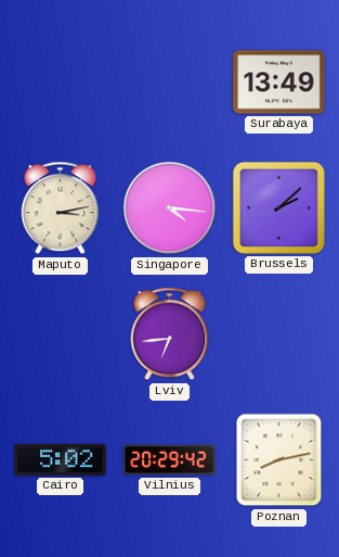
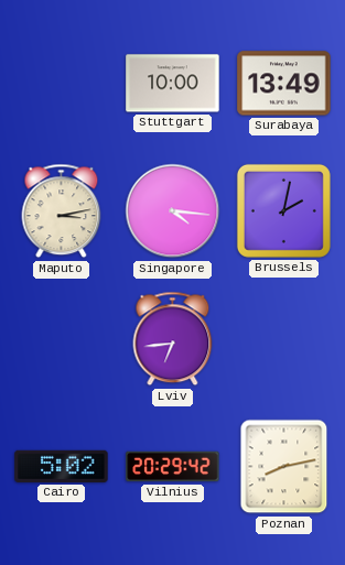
Stuttgart: none -> 10:00 (173, 84)
Brussels: 2:08 -> 2:02 (283, 210)
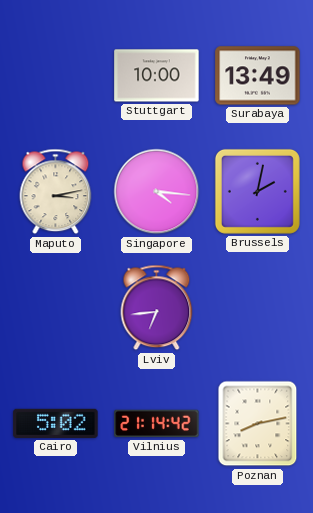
Vilnius: 20:29 -> 21:14 (157, 424)
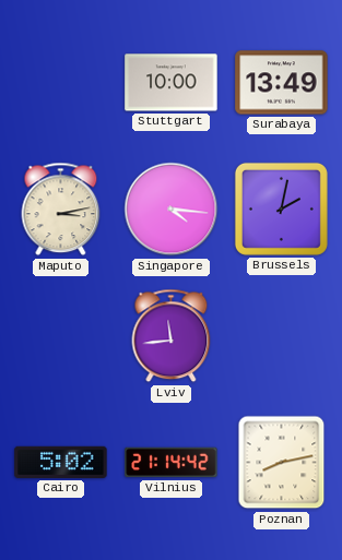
Lviv: 6:44 -> 11:44 (172, 336)
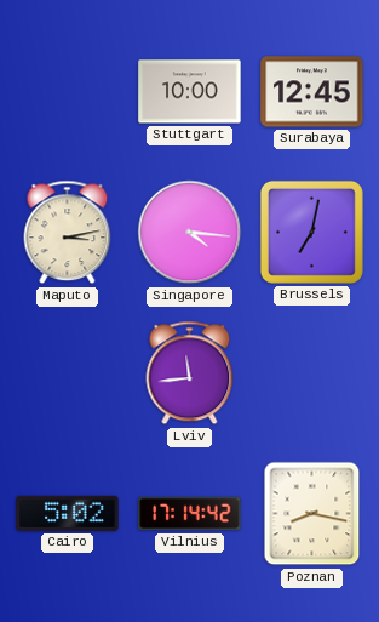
Surabaya: 13:49 -> 12:45 (312, 92)
Brussels: 2:02 -> 7:02 (311, 232)
Vilnius: 21:14 -> 17:14 (190, 514)
Poznan: 8:13 -> 8:17 (312, 514)
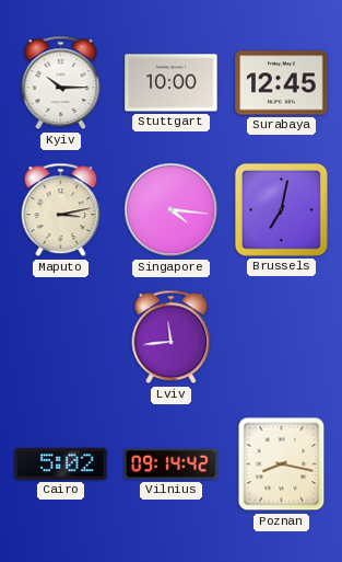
Kyiv: none -> 10:15 (61, 83)
Vilnius: 17:14 -> 09:14 (172, 464)
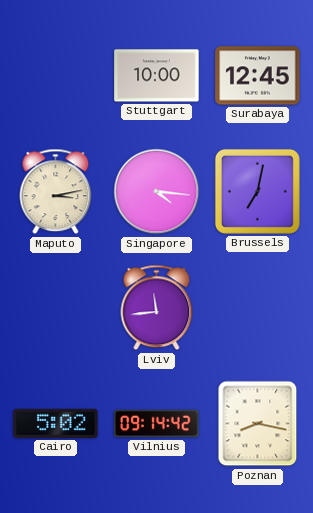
Kyiv: 10:15 -> none (61, 83)
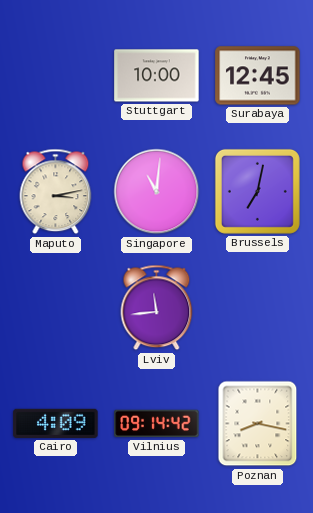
Singapore: 4:16 -> 11:01 (157, 192)
Cairo: 5:02 -> 4:09 (56, 423)
